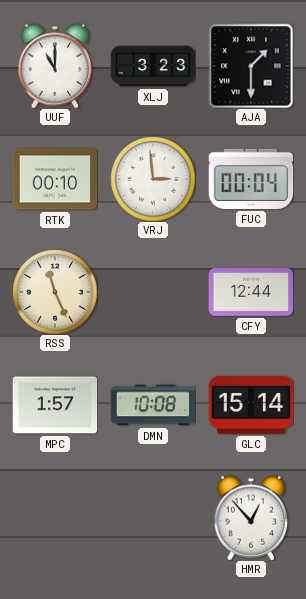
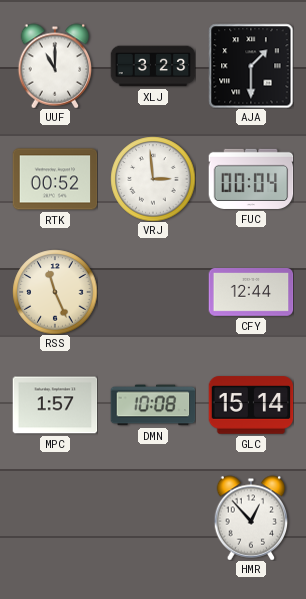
RTK: 00:10 -> 00:52 (55, 179)
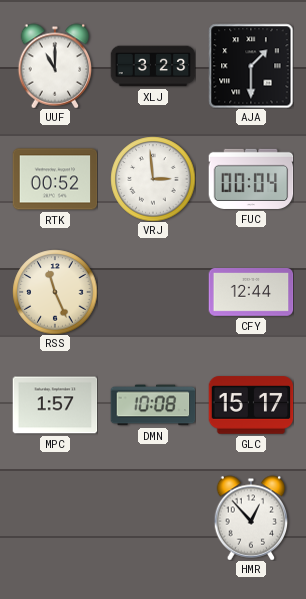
GLC: 15:14 -> 15:17 (251, 405)
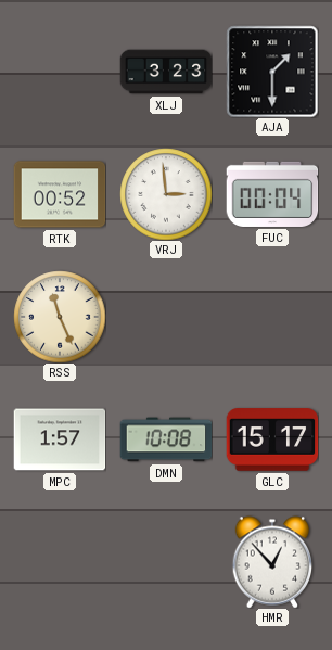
UUF: 11:00 -> none (55, 66)
CFY: 12:44 -> none (251, 293)
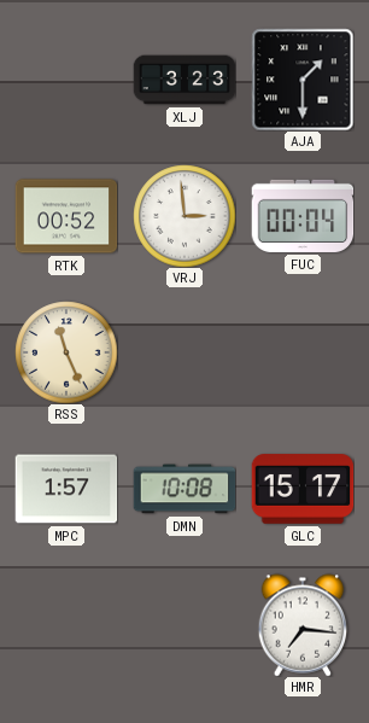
HMR: 12:53 -> 7:16 (303, 625)
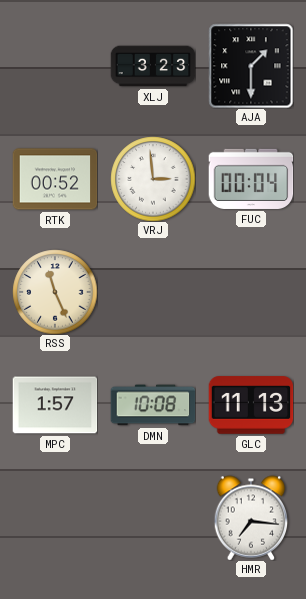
GLC: 15:17 -> 11:13 (251, 405)
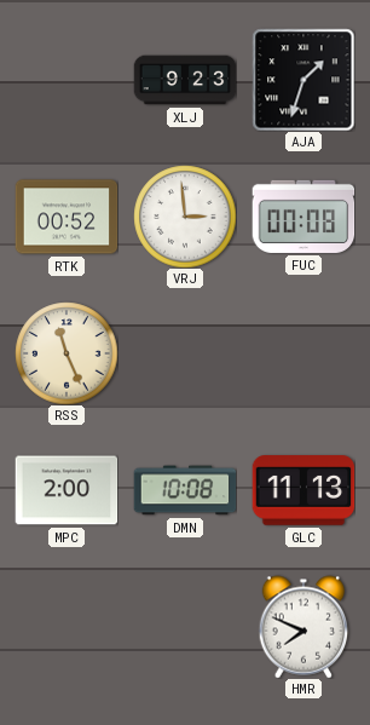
XLJ: 3:23 -> 9:23 (185, 80)
AJA: 1:30 -> 1:33 (303, 80)
FUC: 00:04 -> 00:08 (303, 217)
MPC: 1:57 -> 2:00 (67, 490)
HMR: 7:16 -> 7:49 (303, 627)
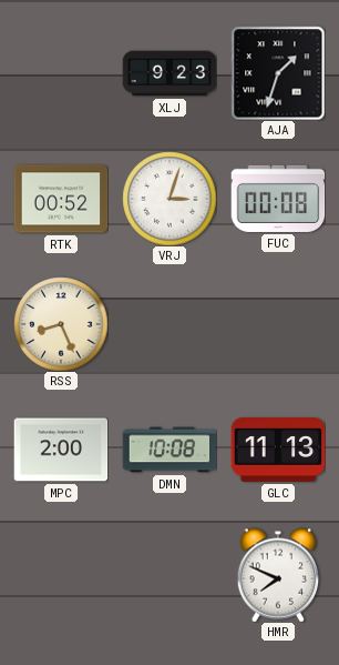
VRJ: 2:59 -> 3:03 (169, 199)
RSS: 11:26 -> 8:26 (61, 324)
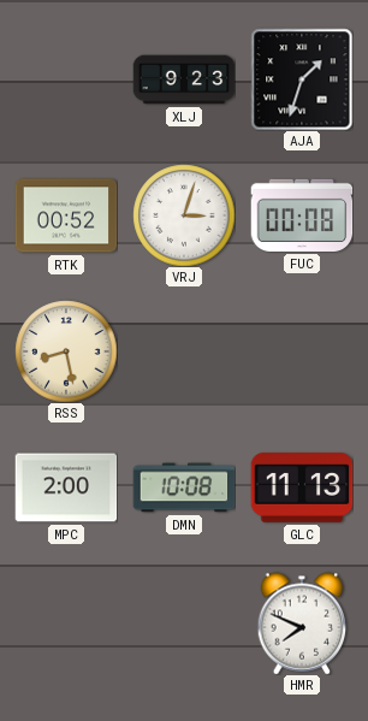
RSS: 8:26 -> 8:28 (66, 351)
